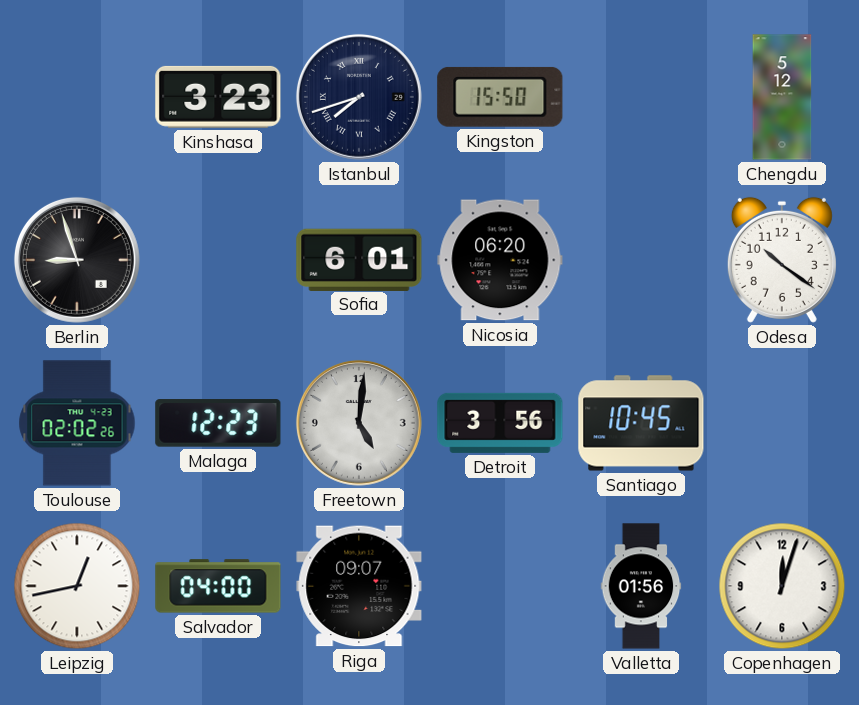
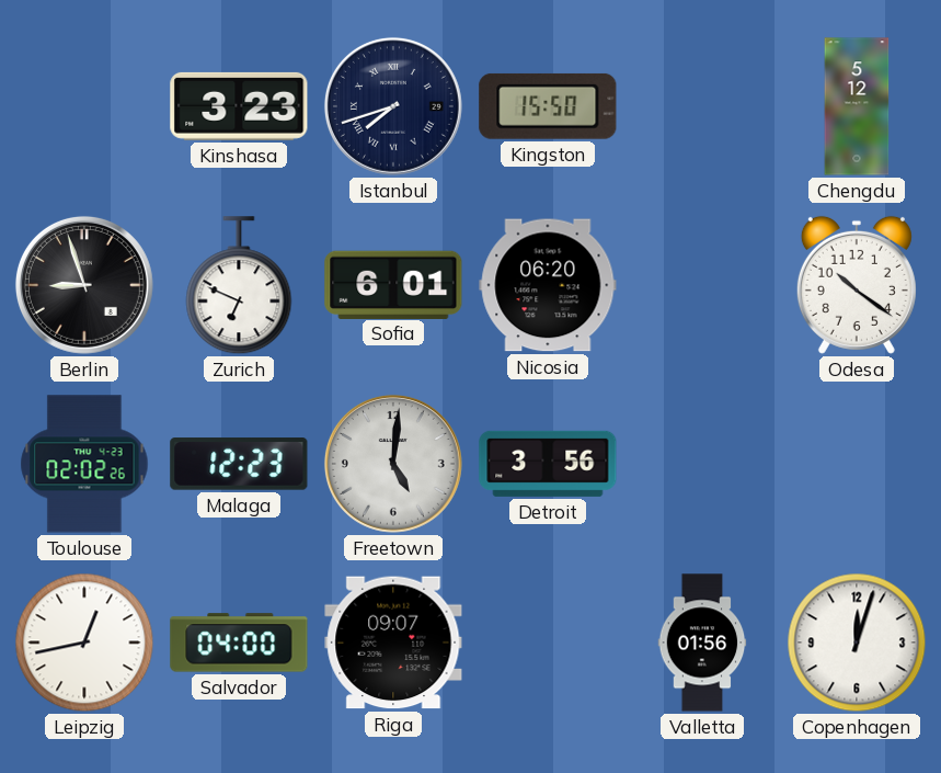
Zurich: none -> 6:49 (239, 286)
Santiago: 10:45 -> none (641, 423)
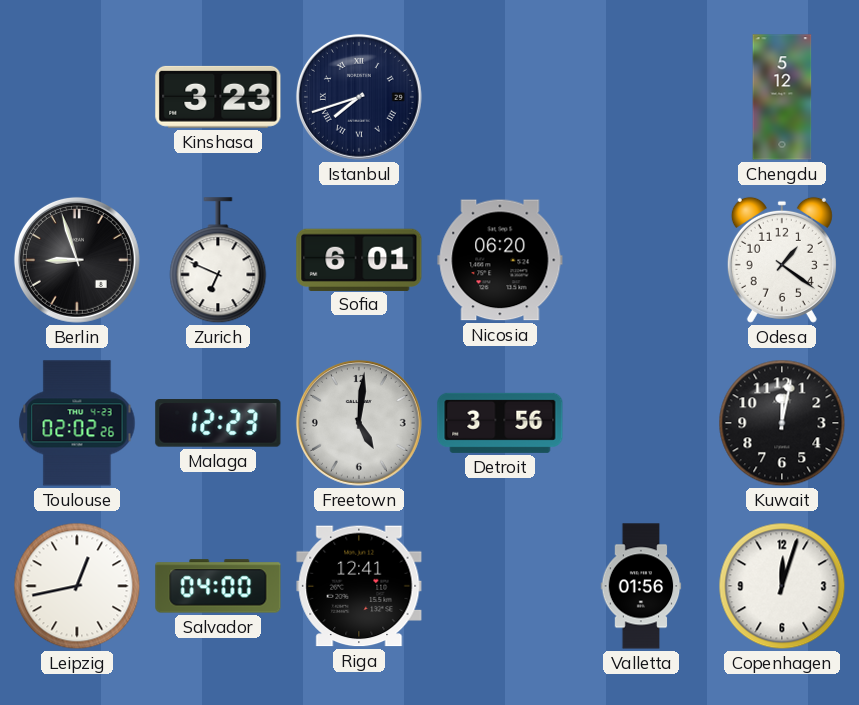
Kingston: 15:50 -> none (548, 106)
Odesa: 10:21 -> 1:21 (782, 260)
Kuwait: none -> 12:02 (782, 423)
Riga: 09:07 -> 12:41 (359, 586)
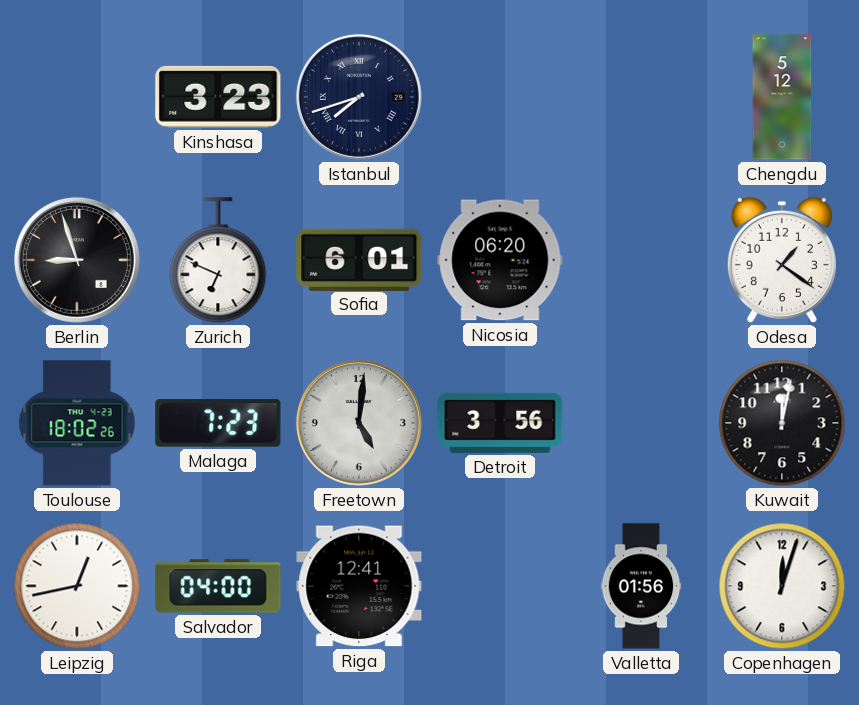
Toulouse: 02:02 -> 18:02 (77, 423)
Malaga: 12:23 -> 7:23 (218, 423)
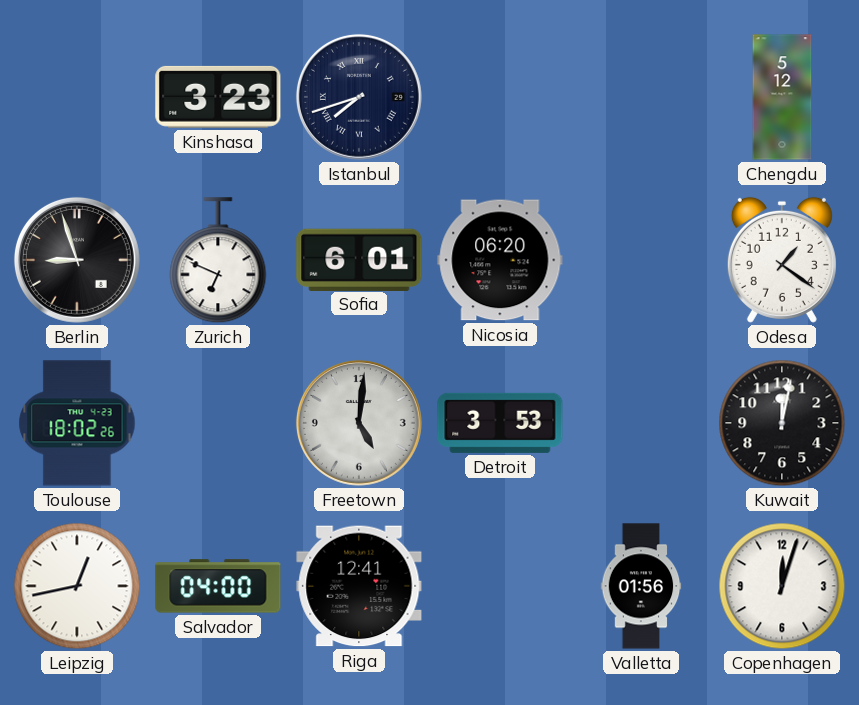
Malaga: 7:23 -> none (218, 423)
Detroit: 3:56 -> 3:53 (500, 423)
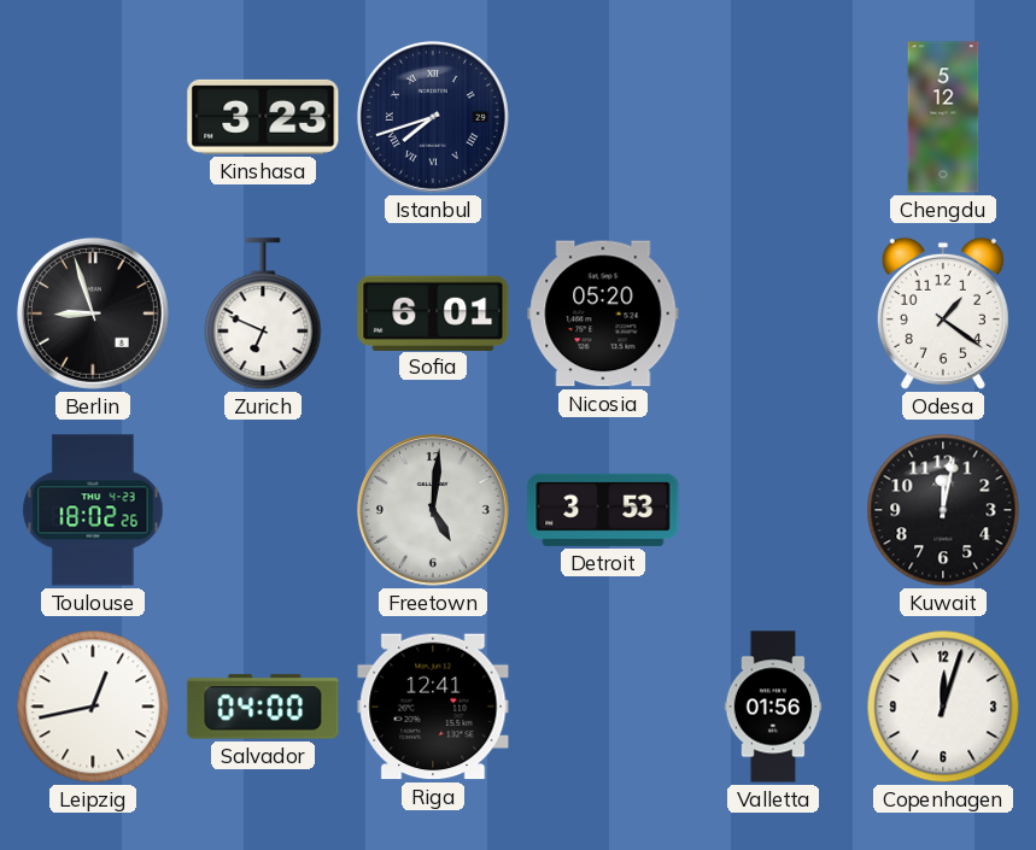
Nicosia: 06:20 -> 05:20 (603, 313)
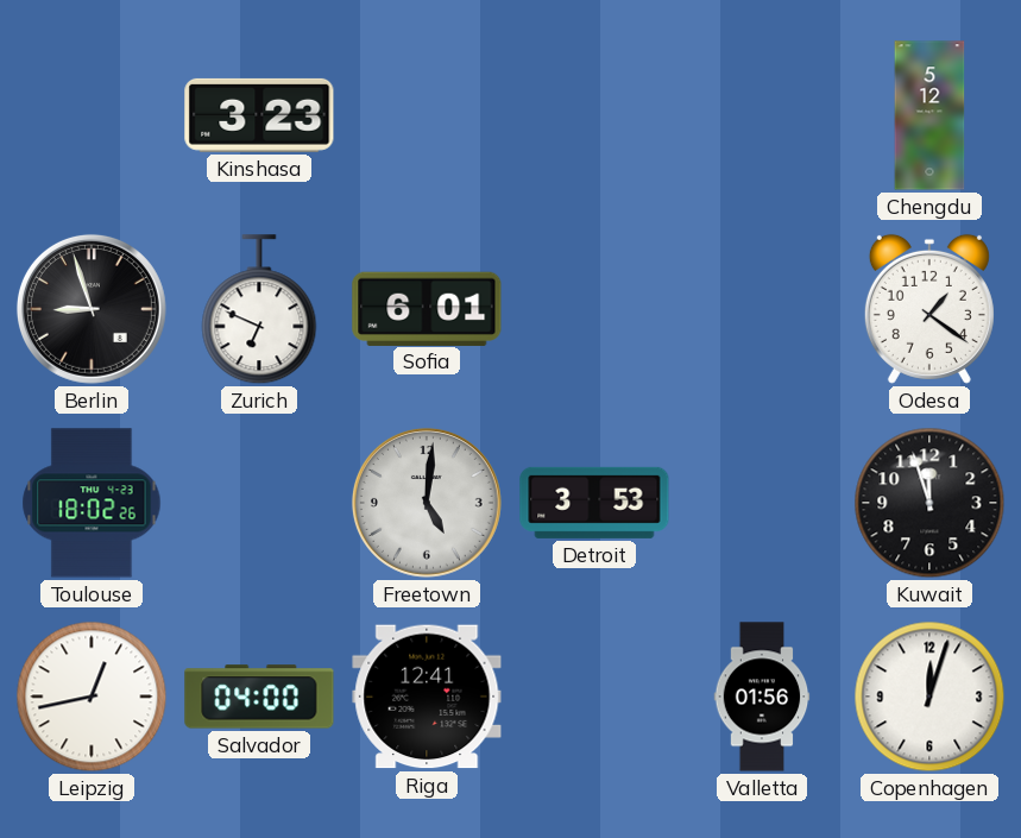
Istanbul: 7:42 -> none (433, 117)
Nicosia: 05:20 -> none (603, 313)
Kuwait: 12:02 -> 11:57 (929, 503)
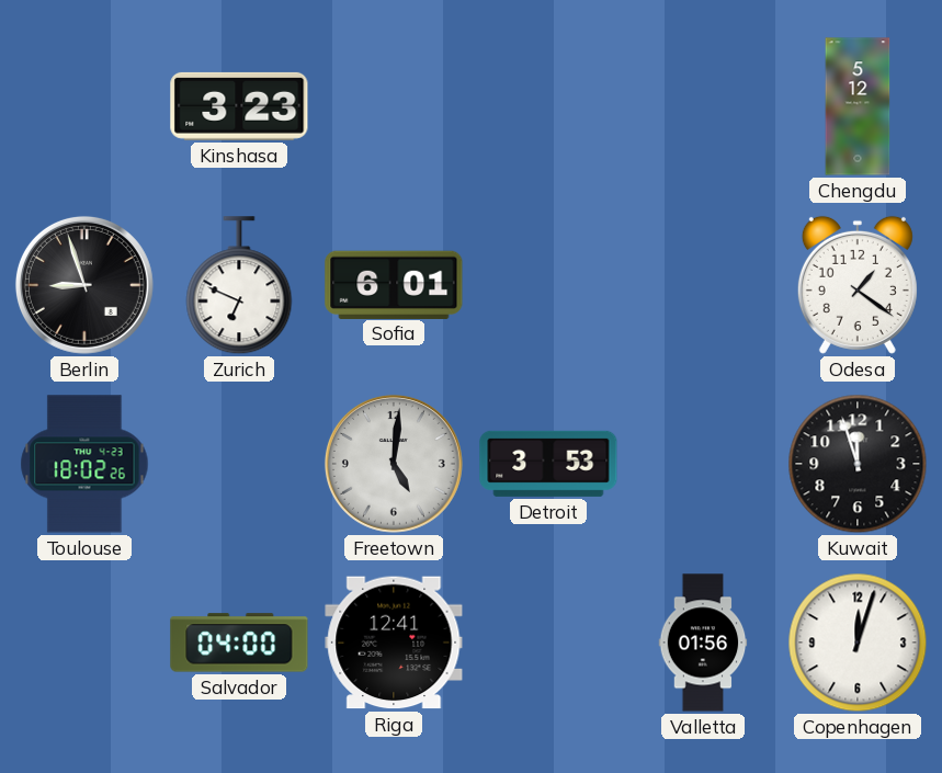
Leipzig: 12:43 -> none (92, 697)
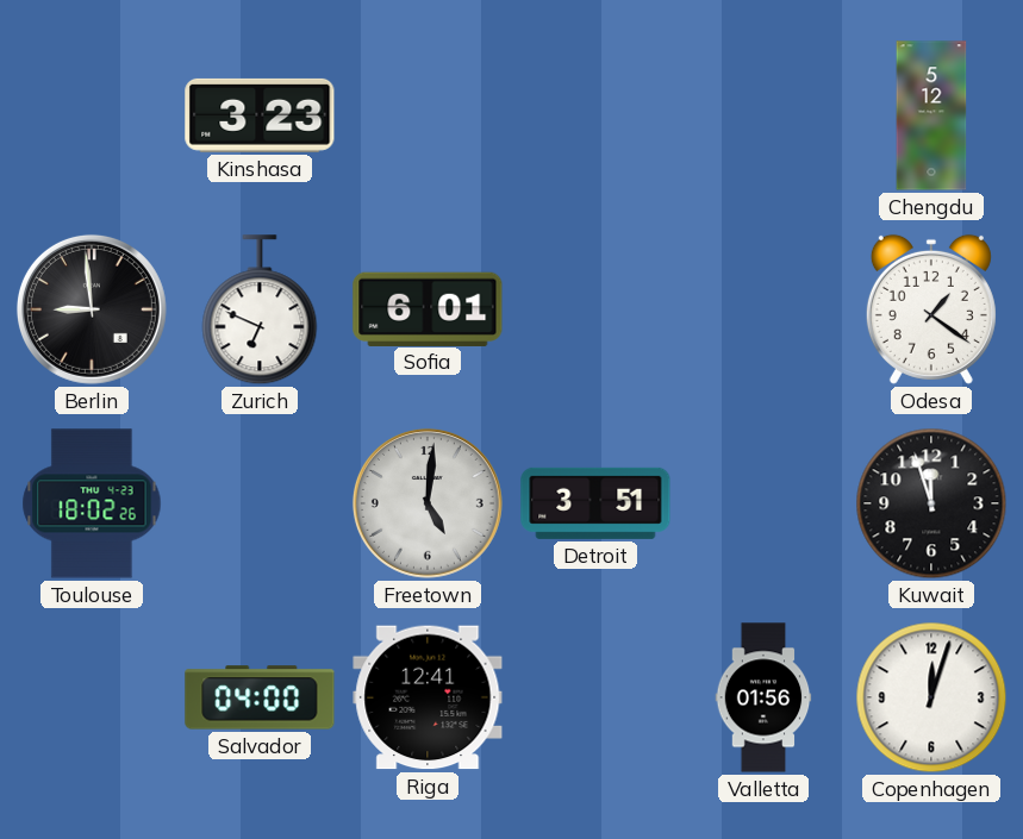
Berlin: 8:57 -> 8:59 (92, 309)
Detroit: 3:53 -> 3:51 (595, 503)
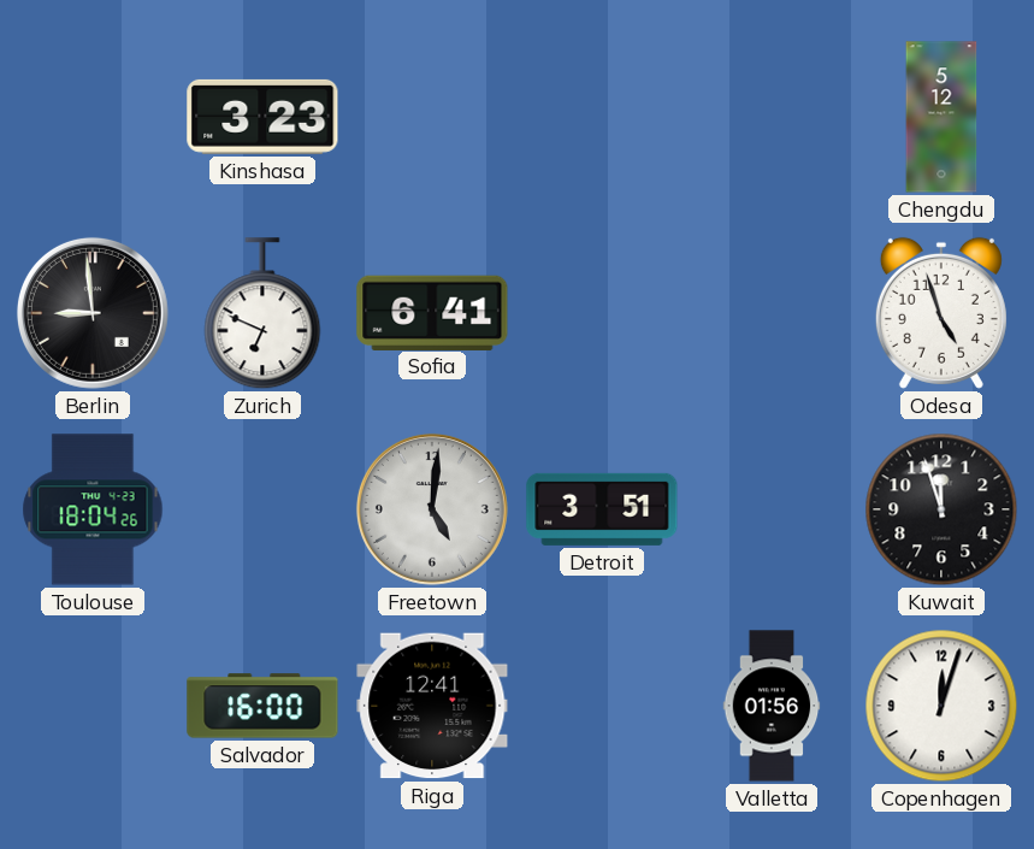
Sofia: 6:01 -> 6:41 (432, 312)
Odesa: 1:21 -> 4:57 (941, 313)
Toulouse: 18:02 -> 18:04 (93, 509)
Salvador: 04:00 -> 16:00 (262, 706)
